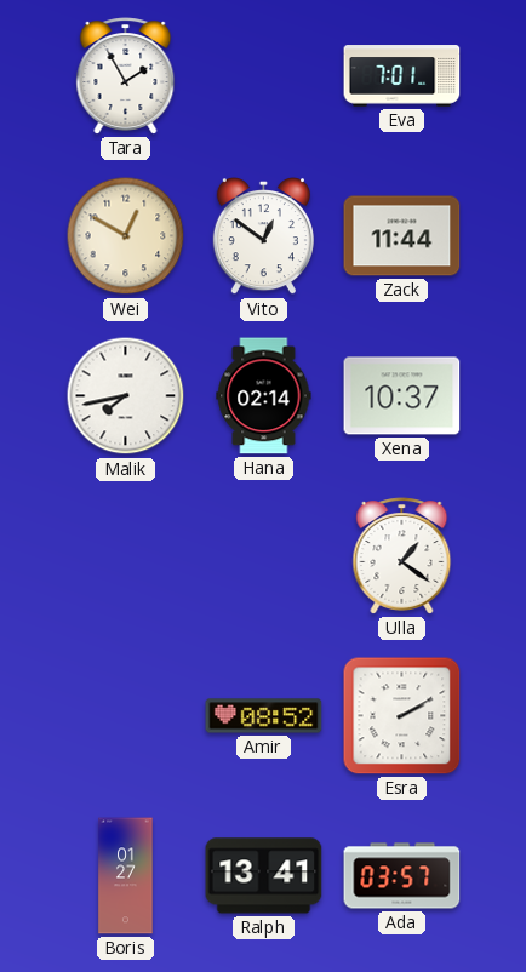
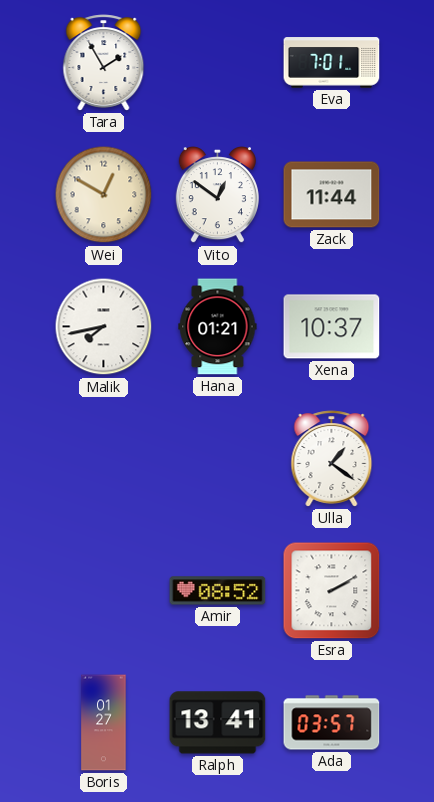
Hana: 02:14 -> 01:21 (218, 327)
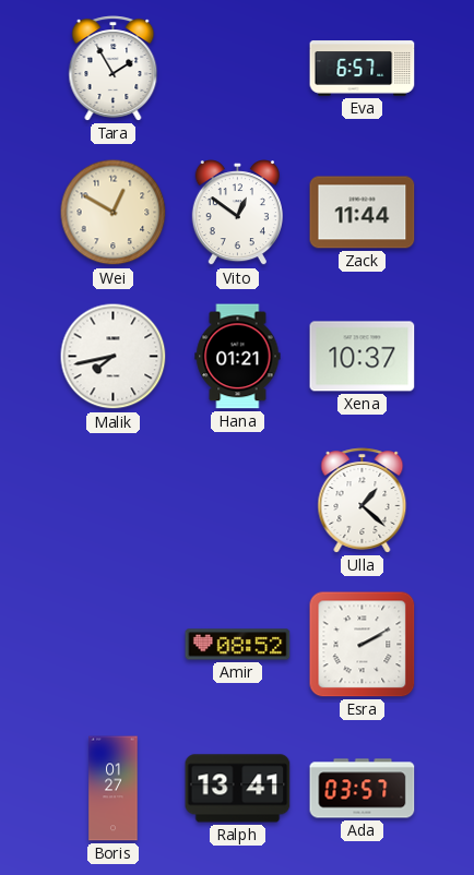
Eva: 7:01 -> 6:57 (363, 69)
Ulla: 1:21 -> 1:22 (363, 501)
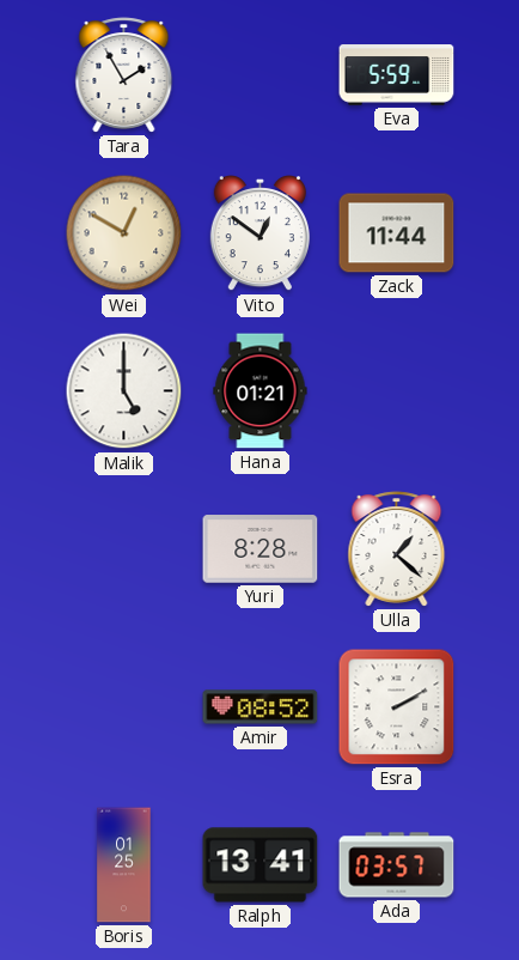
Eva: 6:57 -> 5:59 (397, 75)
Malik: 7:43 -> 5:00 (124, 391)
Xena: 10:37 -> none (363, 357)
Yuri: none -> 8:28 (261, 549)
Boris: 01:27 -> 01:25 (124, 865)
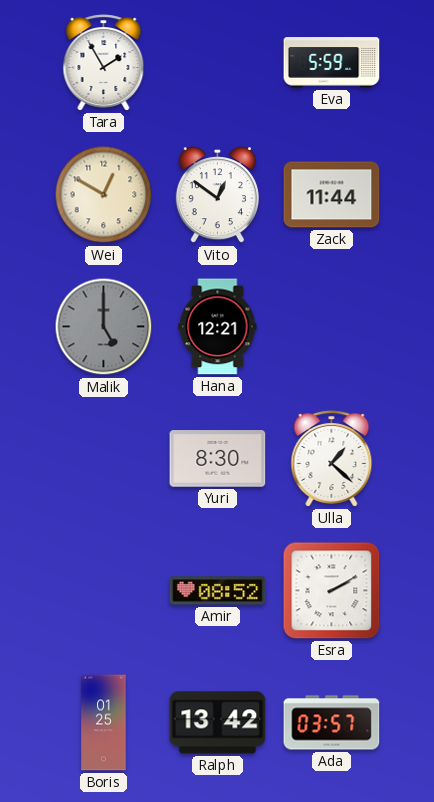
Malik dial: white -> grey (104, 327)
Hana: 01:21 -> 12:21 (218, 327)
Yuri: 8:28 -> 8:30 (218, 459)
Ralph: 13:41 -> 13:42 (218, 723)
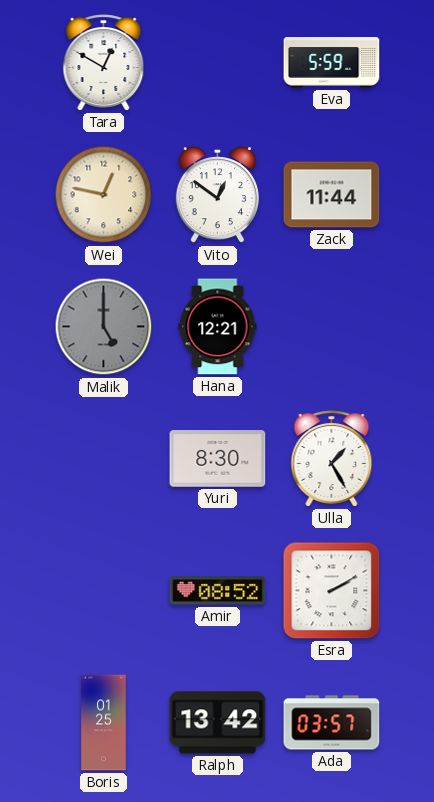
Tara: 1:55 -> 12:50 (104, 63)
Wei: 12:50 -> 12:47 (104, 195)
Ulla: 1:22 -> 1:25 (332, 459)
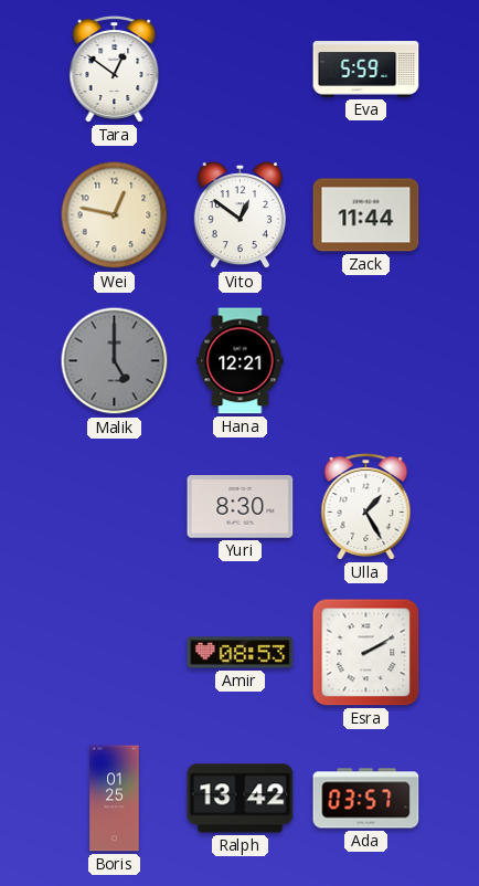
Tara: 12:50 -> 12:51 (115, 70)
Amir: 08:52 -> 08:53 (241, 653)
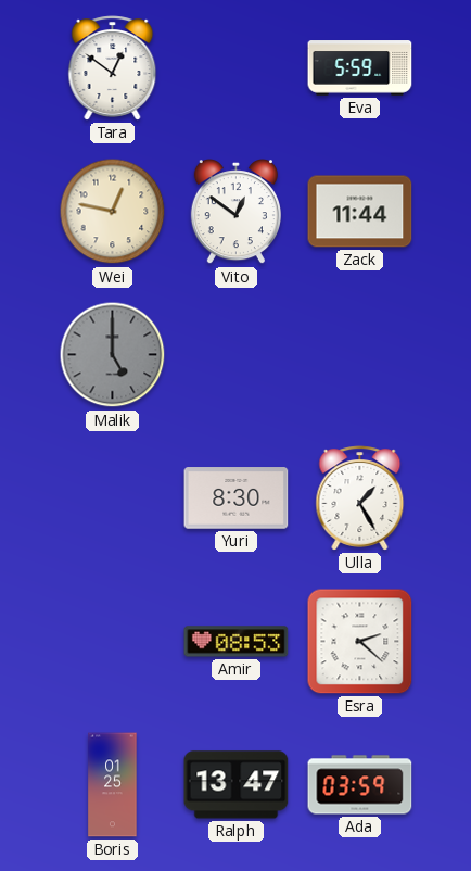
Hana: 12:21 -> none (241, 361)
Esra: 2:10 -> 2:22 (360, 642)
Ralph: 13:42 -> 13:47 (237, 785)
Ada: 03:57 -> 03:59 (360, 785)
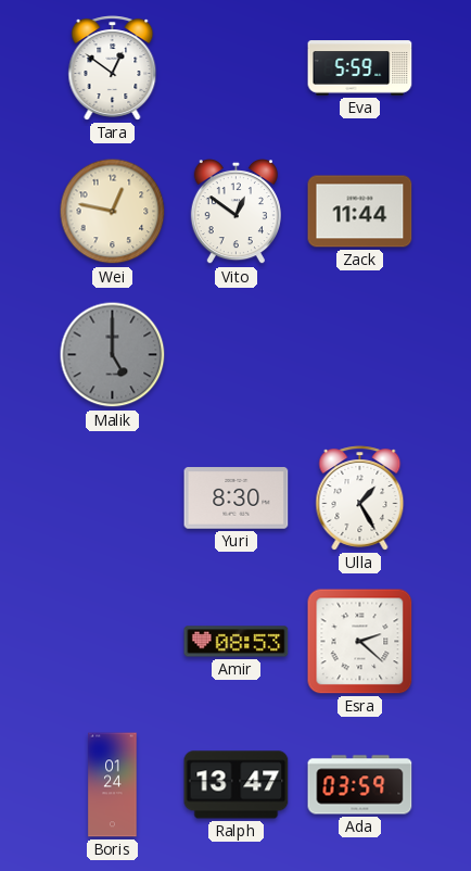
Boris: 01:25 -> 01:24 (113, 785)
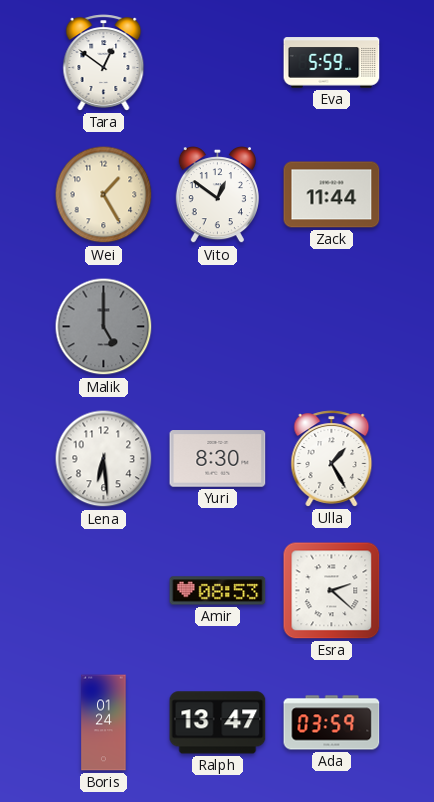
Wei: 12:47 -> 1:25 (104, 195)
Lena: none -> 6:29 (104, 459)
